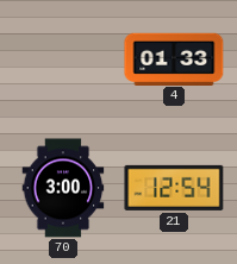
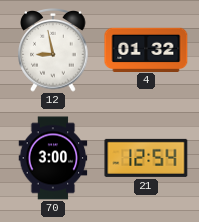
12: none -> 8:58 (53, 50)
4: 01:33 -> 01:32 (146, 49)
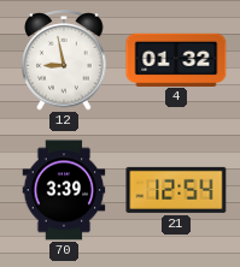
70: 3:00 -> 3:39 (64, 190)
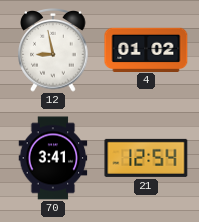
4: 01:32 -> 01:02 (146, 49)
70: 3:39 -> 3:41 (53, 158)
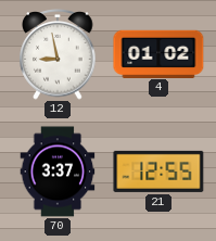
70: 3:41 -> 3:37 (58, 172)
21: 12:54 -> 12:55 (158, 172)
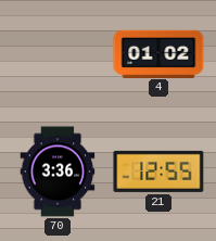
12: 8:58 -> none (58, 54)
70: 3:37 -> 3:36 (58, 172)
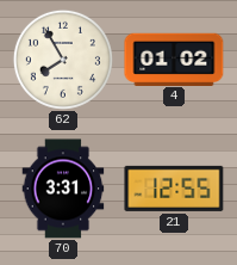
62: none -> 7:55 (63, 60)
70: 3:36 -> 3:31 (63, 189)
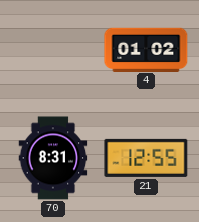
62: 7:55 -> none (63, 60)
70: 3:31 -> 8:31 (53, 158)
